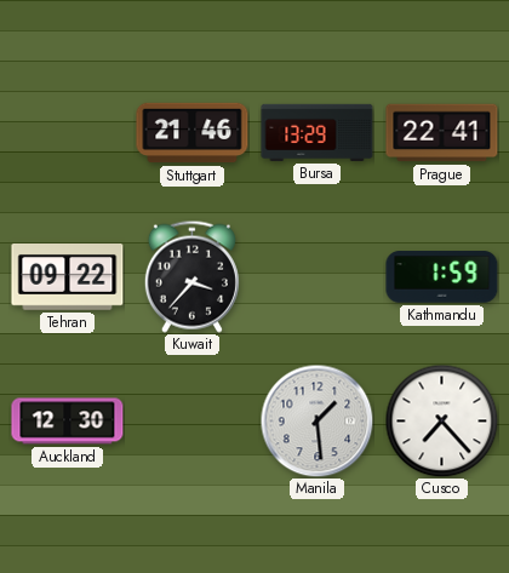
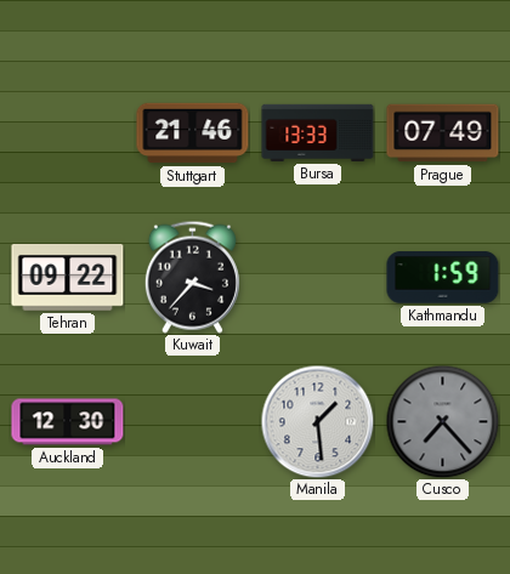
Bursa: 13:29 -> 13:33 (318, 132)
Prague: 22:41 -> 07:49 (443, 133)
Cusco dial: white -> grey (442, 421)
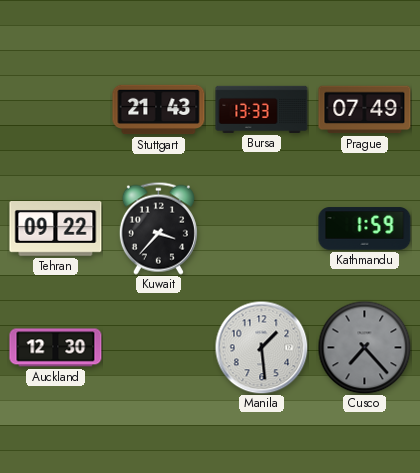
Stuttgart: 21:46 -> 21:43 (159, 110)
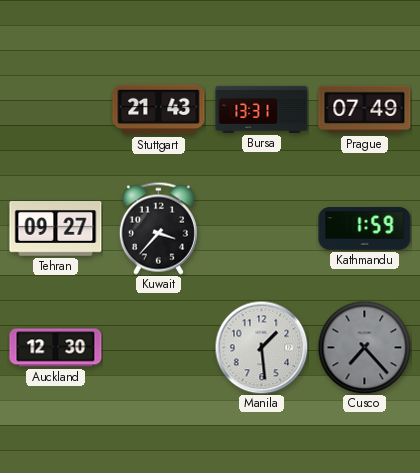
Bursa: 13:33 -> 13:31 (262, 109)
Tehran: 09:22 -> 09:27 (56, 229)
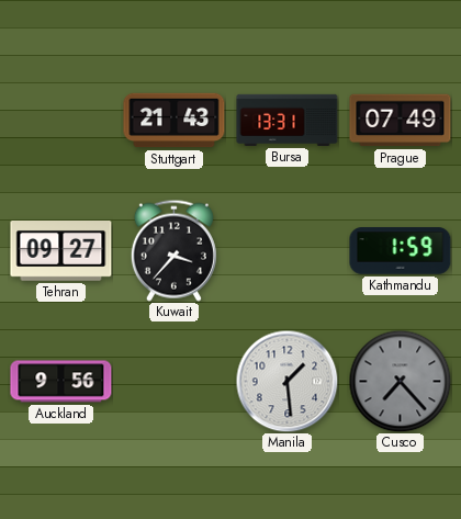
Auckland: 12:30 -> 9:56 (61, 382)
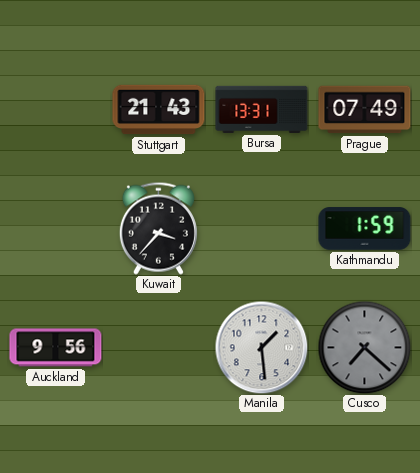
Tehran: 09:27 -> none (61, 251)
Cusco: 7:23 -> 7:22 (364, 347)
